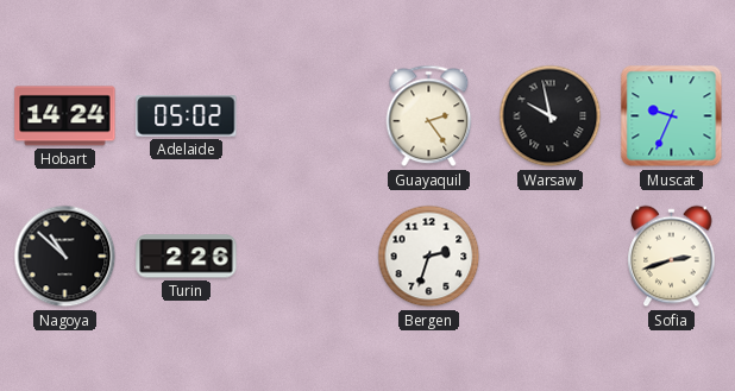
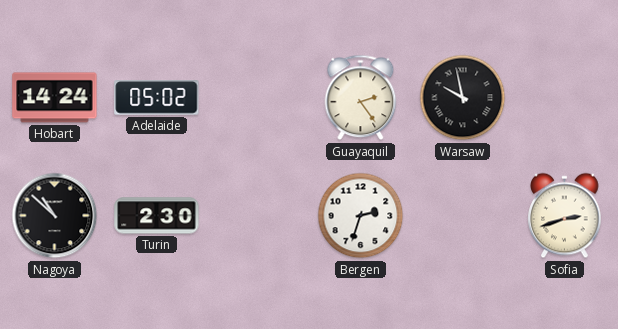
Muscat: 9:34 -> none (672, 116)
Turin: 2:26 -> 2:30 (157, 216)
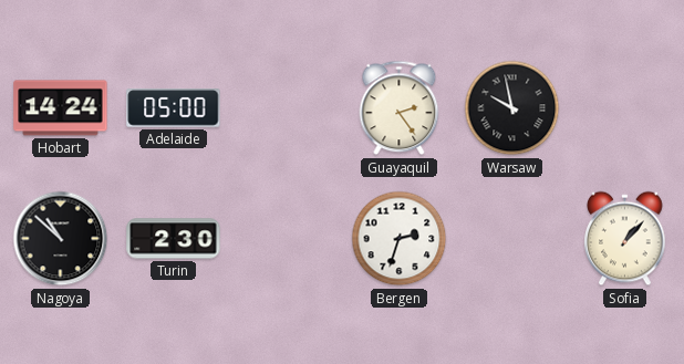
Adelaide: 05:02 -> 05:00 (174, 108)
Sofia: 2:42 -> 1:07 (625, 239)
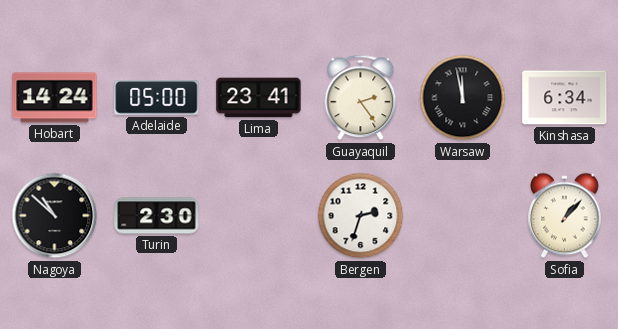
Lima: none -> 23:41 (259, 98)
Warsaw: 9:58 -> 11:58 (463, 98)
Kinshasa: none -> 6:34 (565, 98)
